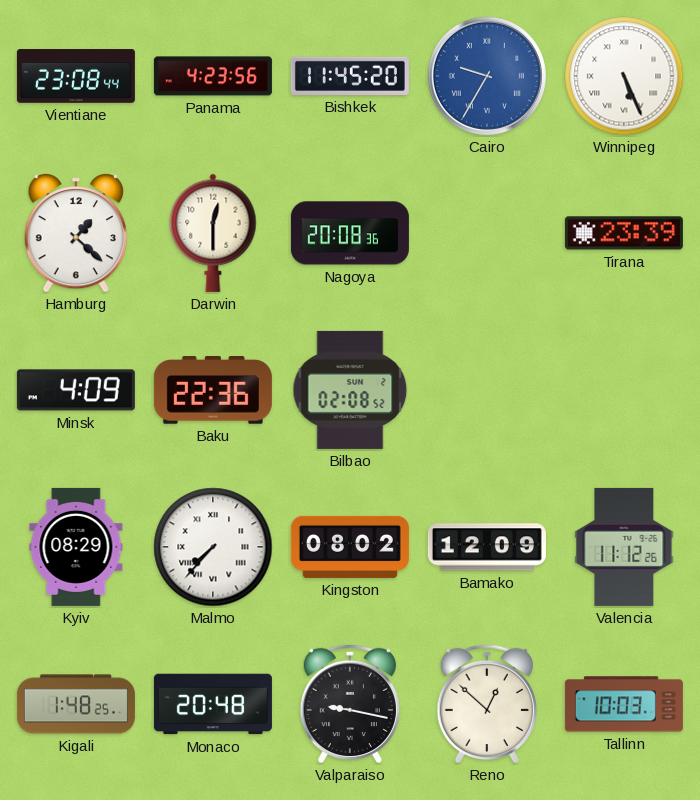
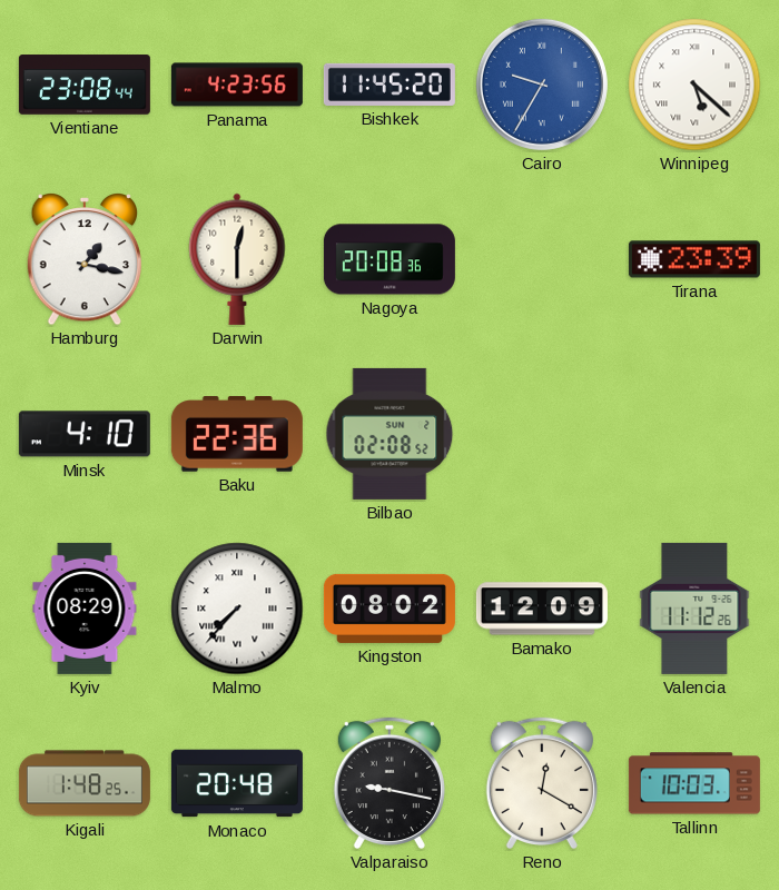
Winnipeg: 5:26 -> 5:22 (694, 85)
Hamburg: 1:22 -> 1:17 (85, 260)
Minsk: 4:09 -> 4:10 (85, 434)
Reno: 12:52 -> 12:20 (542, 783)
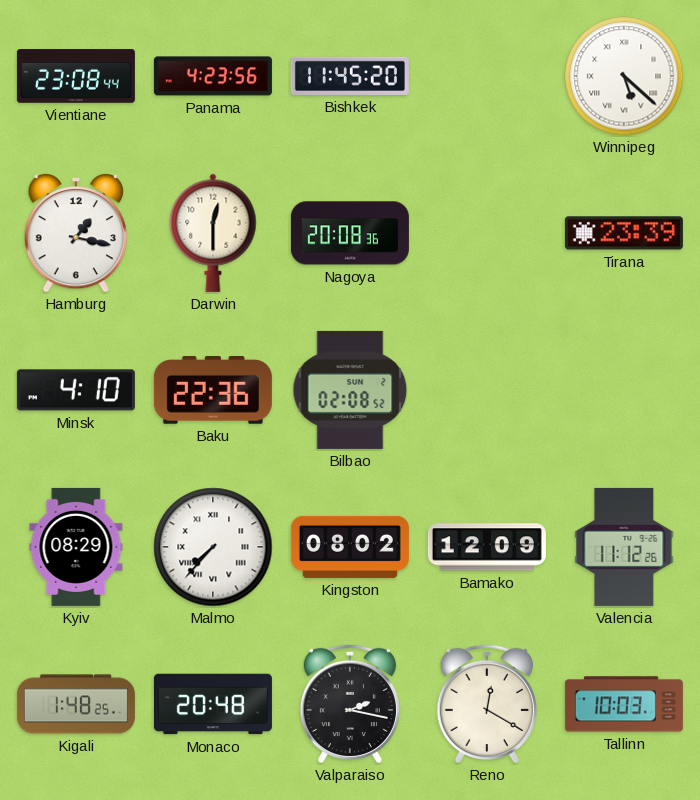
Cairo: 9:35 -> none (542, 85)
Valparaiso: 9:17 -> 2:17 (350, 704)
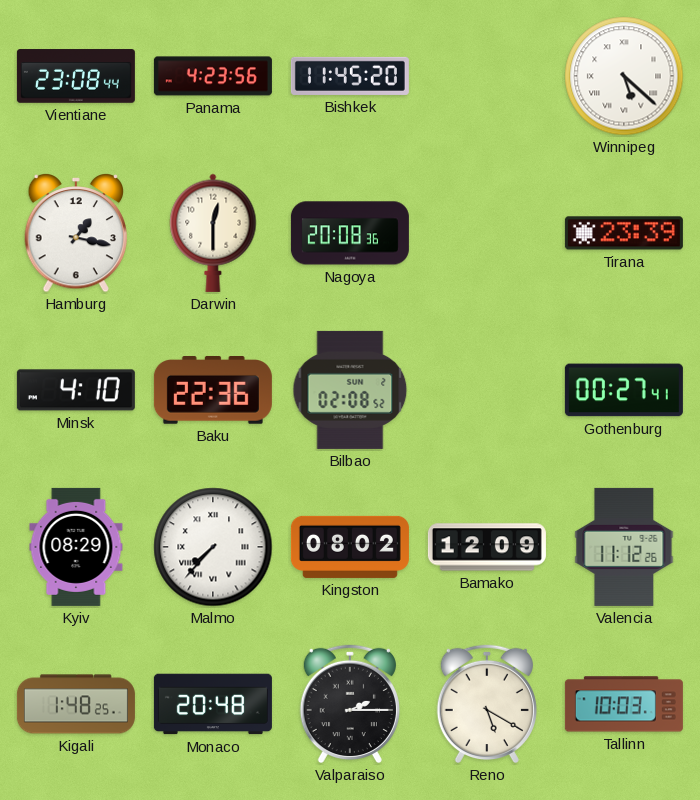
Gothenburg: none -> 00:27 (624, 390)
Valparaiso: 2:17 -> 2:15 (350, 704)
Reno: 12:20 -> 5:20 (487, 704)
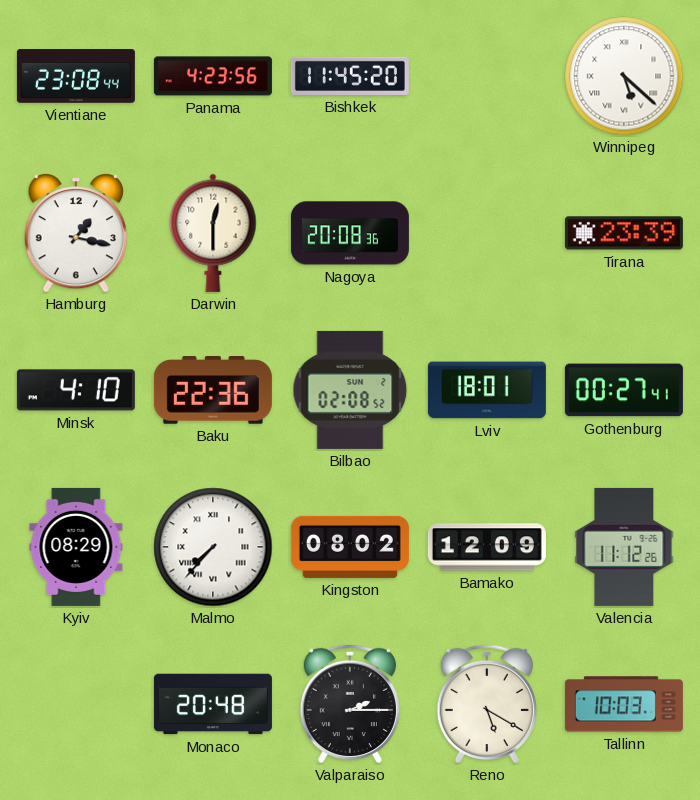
Lviv: none -> 18:01 (487, 390)
Kigali: 1:48 -> none (76, 704)
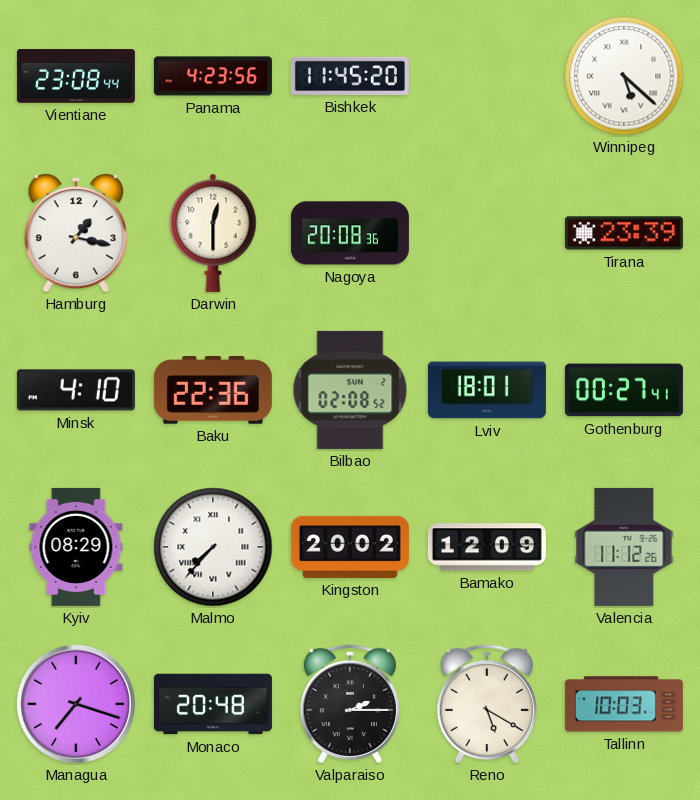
Kingston: 08:02 -> 20:02 (350, 547)
Managua: none -> 7:18 (76, 704)
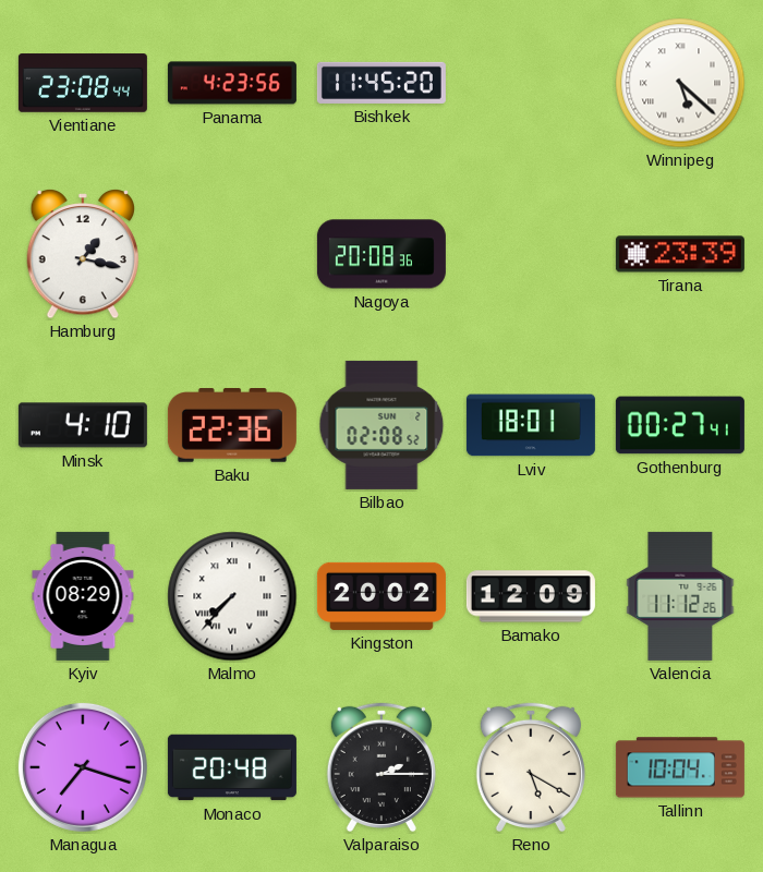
Darwin: 12:30 -> none (213, 233)
Tallinn: 10:03 -> 10:04 (680, 767)
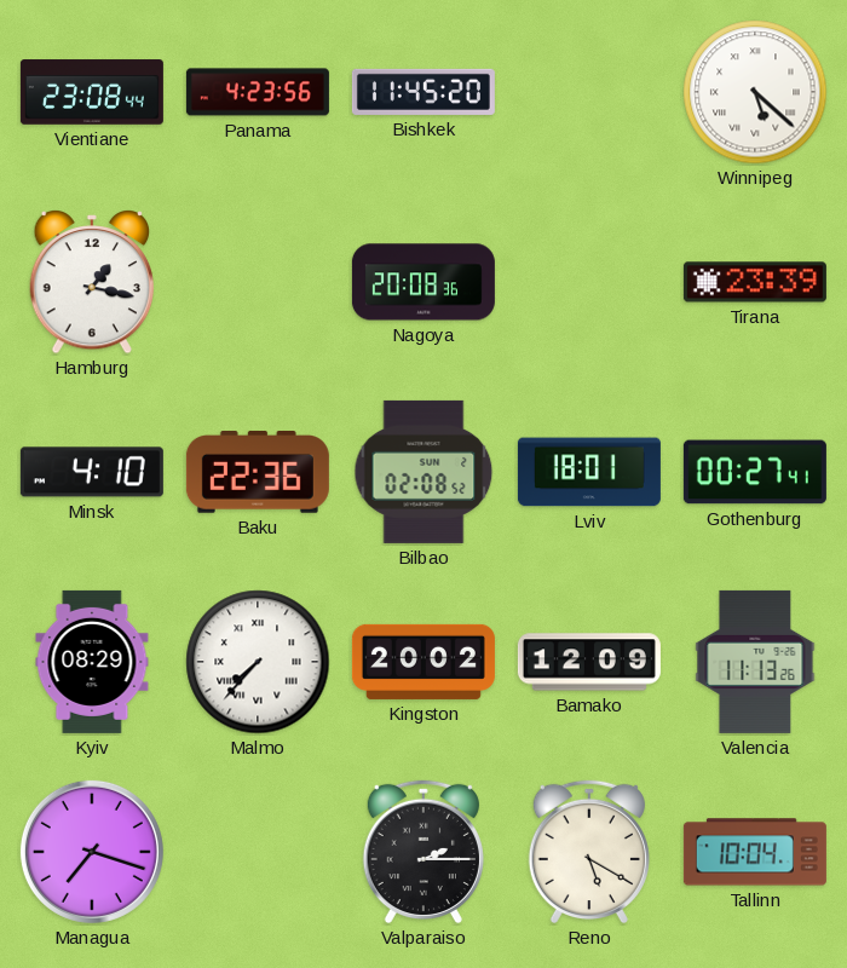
Valencia: 11:12 -> 11:13 (755, 662)
Monaco: 20:48 -> none (232, 767)
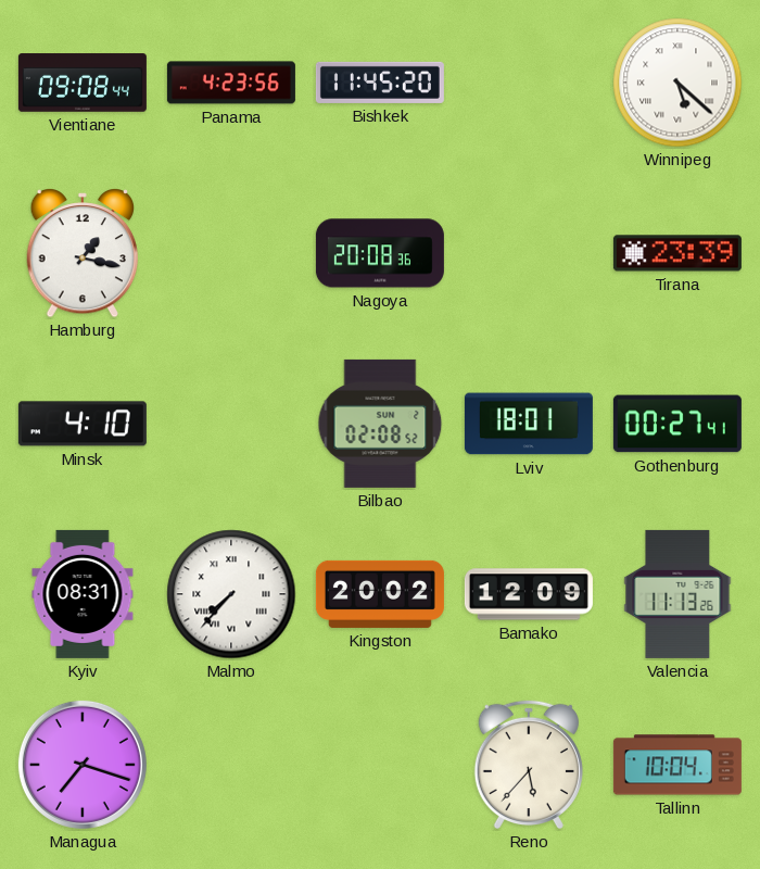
Vientiane: 23:08 -> 09:08 (83, 83)
Baku: 22:36 -> none (258, 473)
Kyiv: 08:29 -> 08:31 (83, 594)
Valparaiso: 2:15 -> none (423, 852)
Reno: 5:20 -> 5:37 (529, 765)
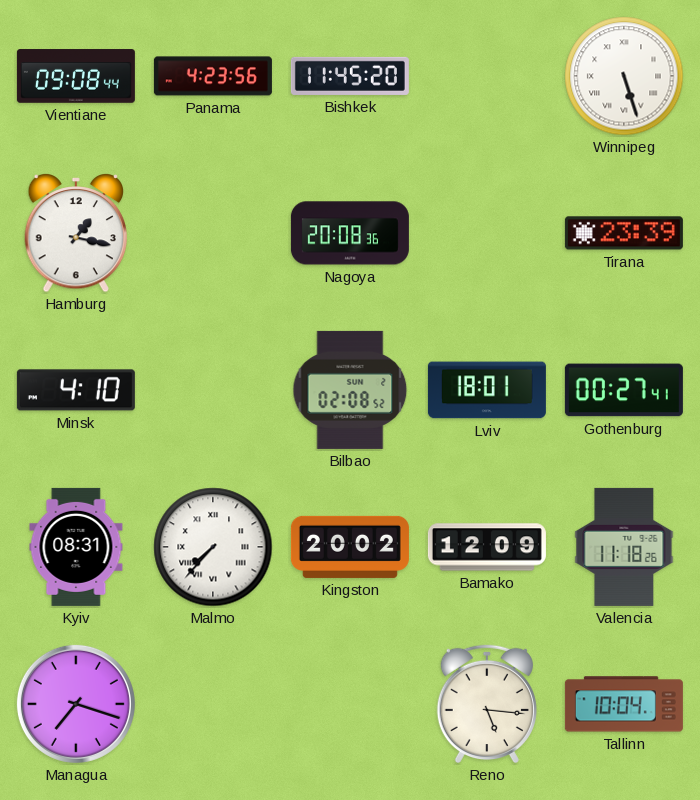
Winnipeg: 5:22 -> 5:27 (624, 76)
Valencia: 11:13 -> 11:18 (624, 547)
Reno: 5:37 -> 5:16 (487, 704)
